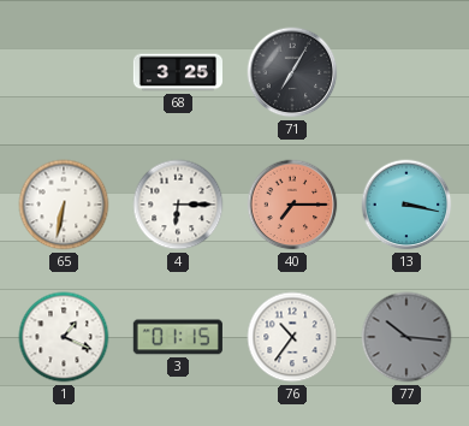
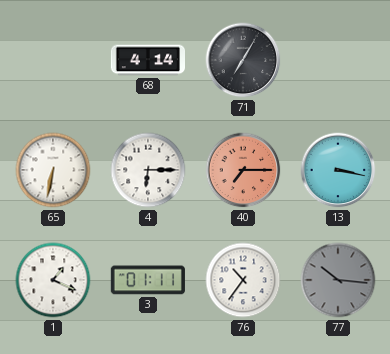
68: 3:25 -> 4:14 (147, 60)
3: 01:15 -> 01:11 (148, 280)
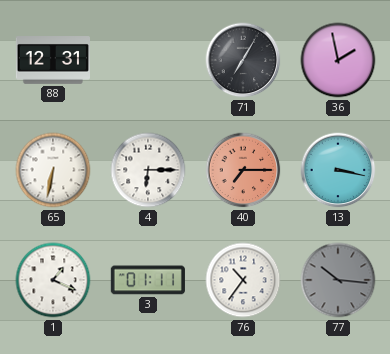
88: none -> 12:31 (52, 61)
68: 4:14 -> none (147, 60)
36: none -> 1:58 (338, 60)
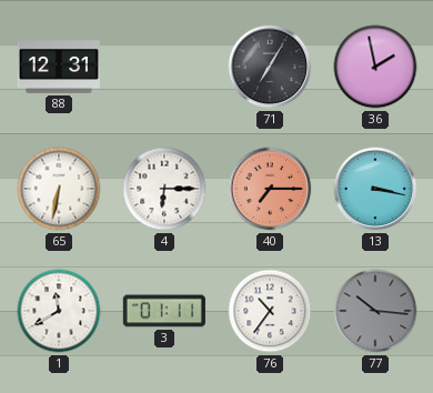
1: 1:19 -> 11:40 (59, 311)
